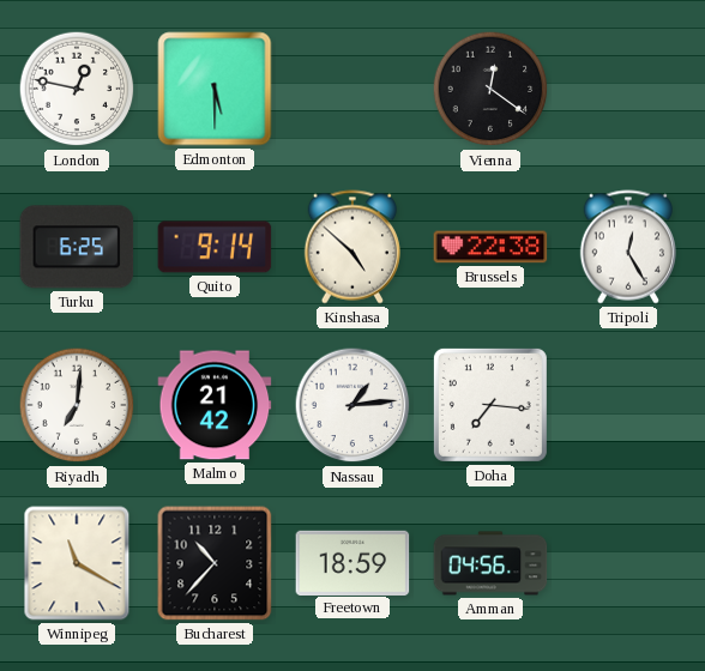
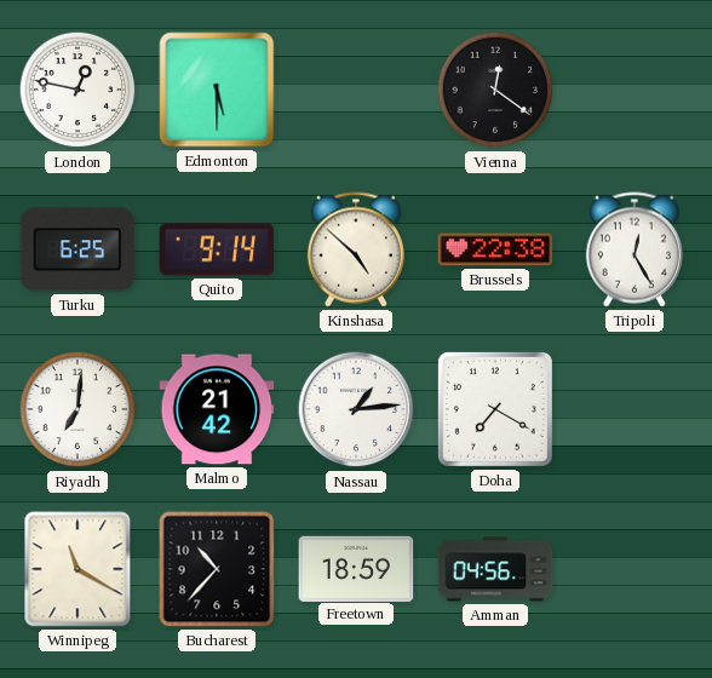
Doha: 7:16 -> 7:20 (495, 409)
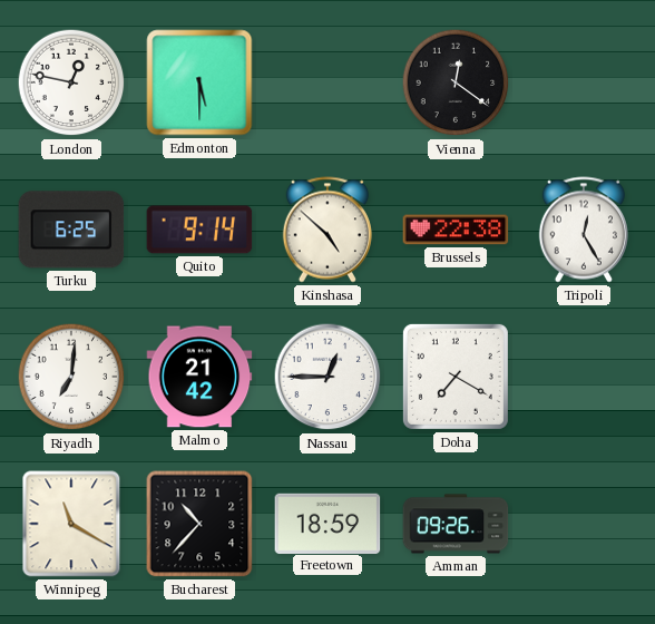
Nassau: 1:14 -> 12:45 (327, 377)
Amman: 04:56 -> 09:26 (456, 524)
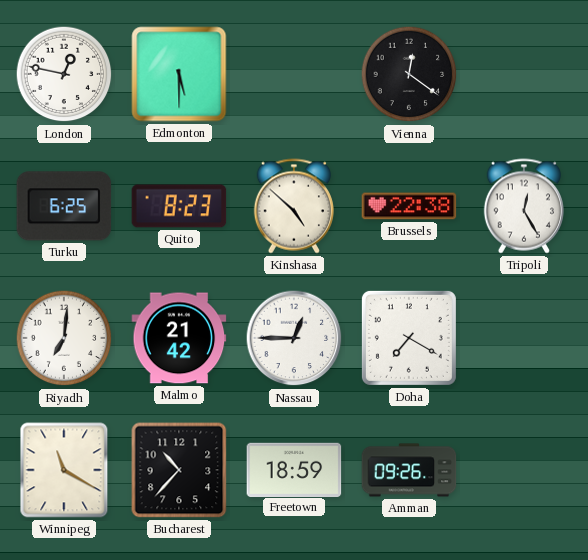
Quito: 9:14 -> 8:23 (179, 206)
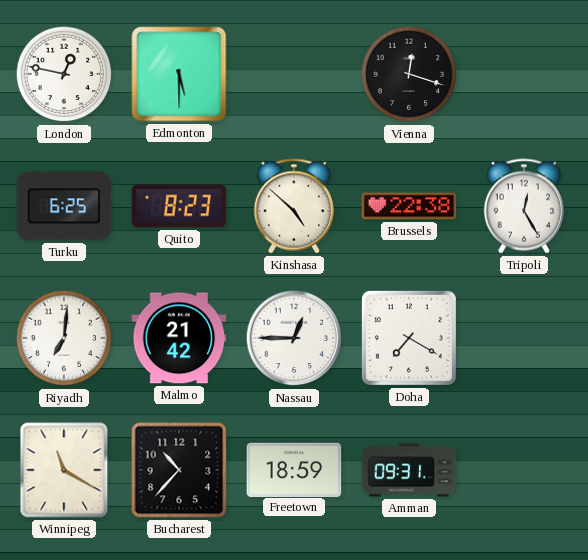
Vienna: 12:21 -> 12:18 (409, 74)
Amman: 09:26 -> 09:31 (409, 470)
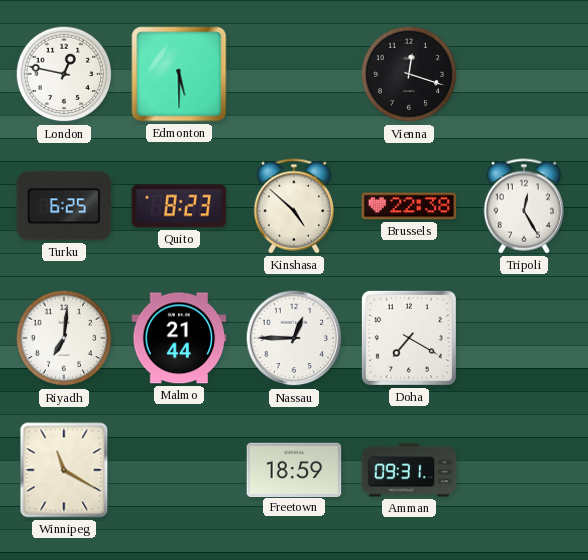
Malmo: 21:42 -> 21:44 (179, 338)
Bucharest: 10:37 -> none (179, 470)
